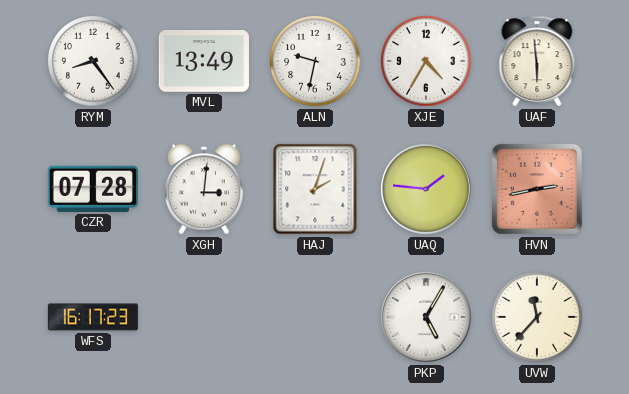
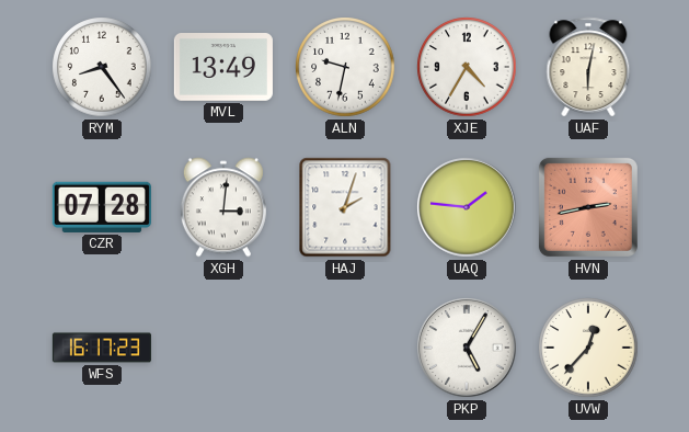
UAF: 5:59 -> 6:02 (588, 67)
UVW: 11:37 -> 12:37 (588, 348)
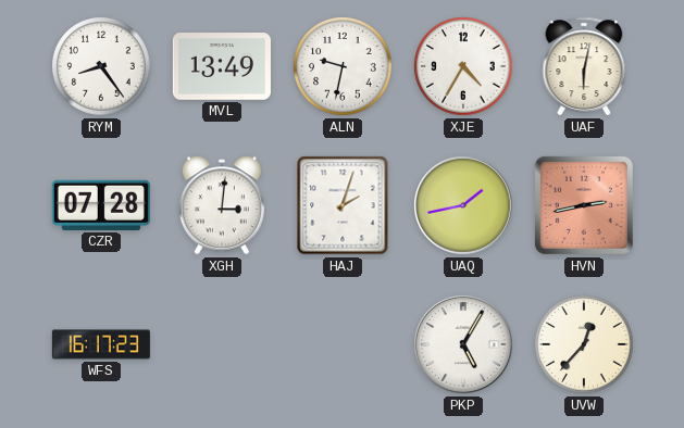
UAQ: 1:46 -> 1:43 (463, 205)
